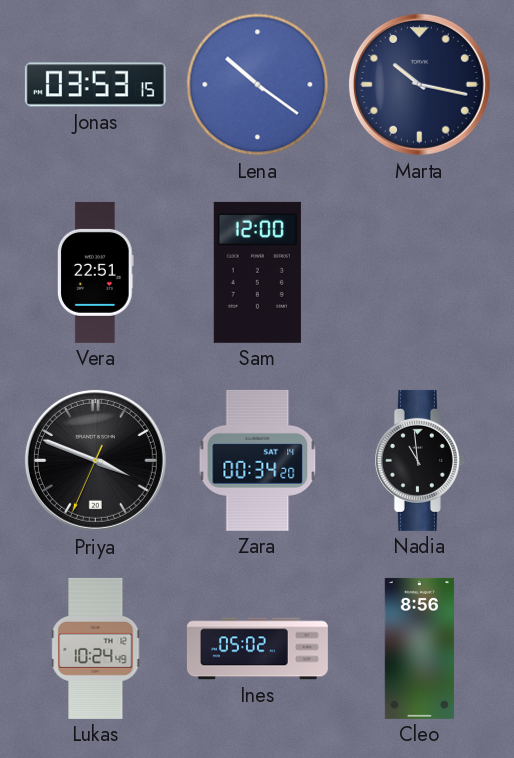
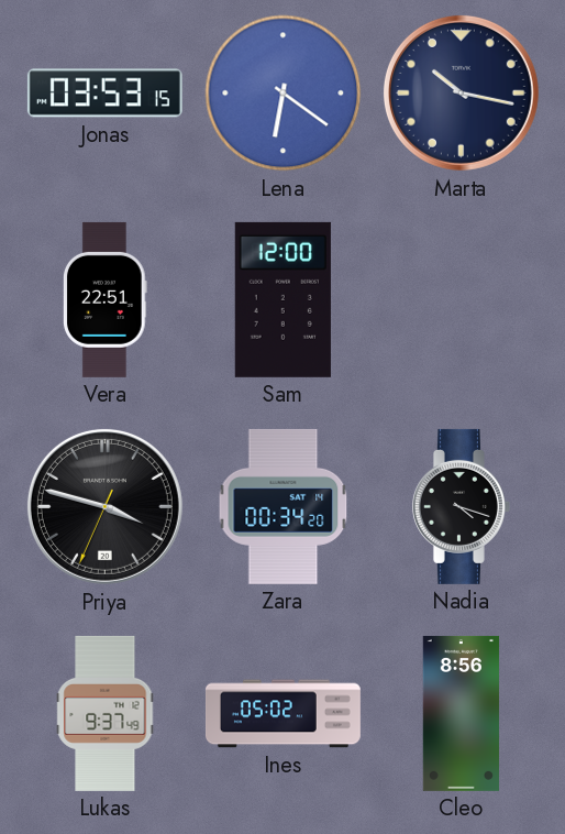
Lena: 10:21 -> 6:21 (284, 94)
Priya: 3:48 -> 3:47 (104, 506)
Nadia: 10:59 -> 4:18 (461, 506)
Lukas: 10:24 -> 9:37 (106, 713)
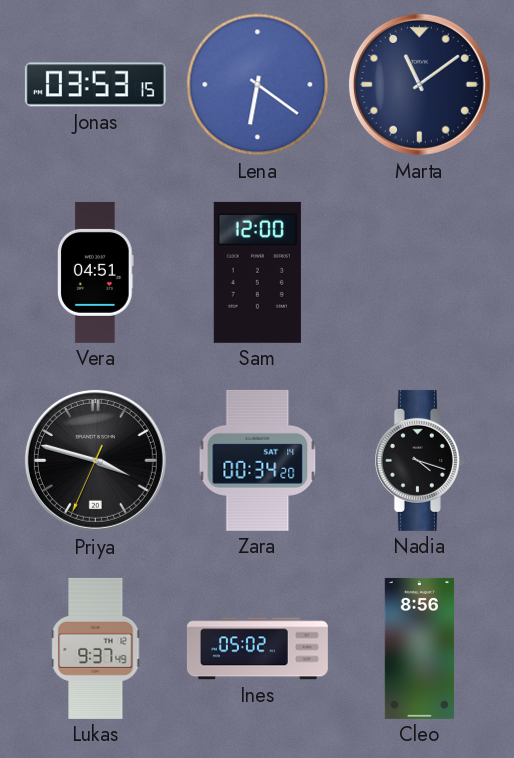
Marta: 10:17 -> 11:09 (419, 84)
Vera: 22:51 -> 04:51 (95, 272)
